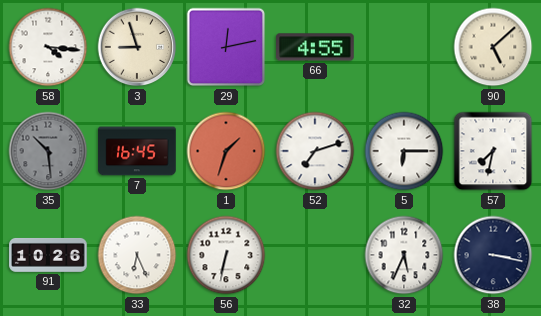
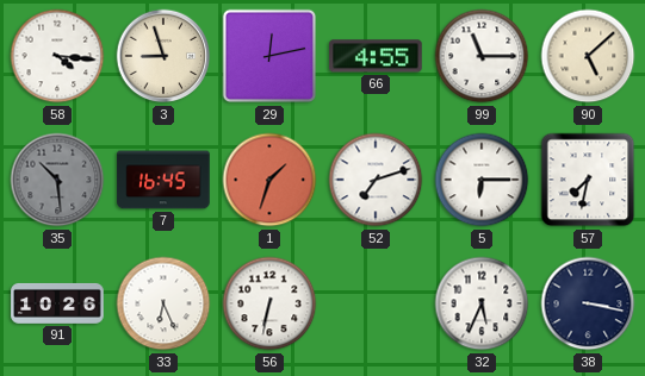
99: none -> 11:15 (482, 56)
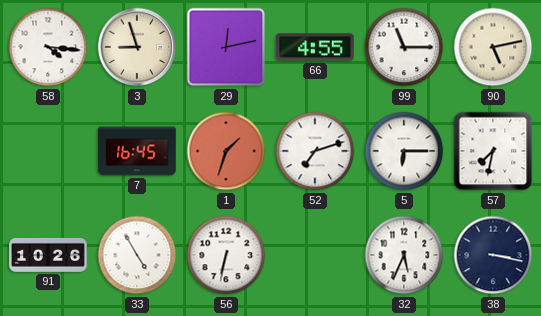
90: 5:08 -> 5:13 (493, 47)
35: 10:29 -> none (57, 180)
33: 6:26 -> 4:55 (137, 255)
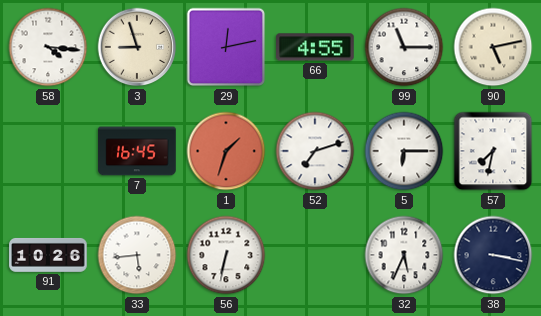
33: 4:55 -> 5:44 (137, 255)
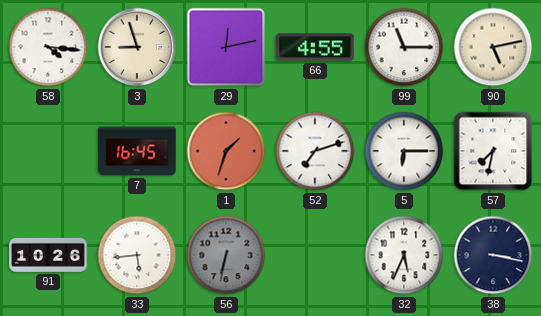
56 dial: white -> grey (226, 255)
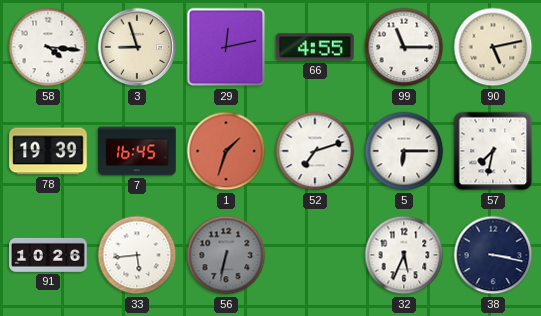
78: none -> 19:39 (48, 151)
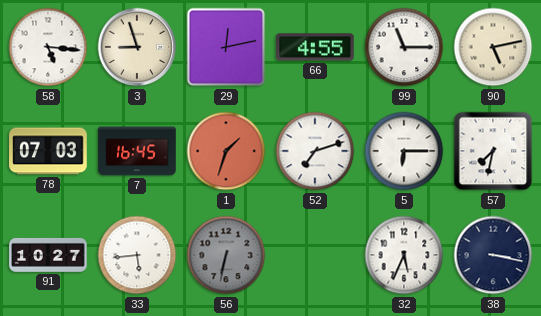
58: 4:16 -> 5:16 (48, 47)
78: 19:39 -> 07:03 (48, 151)
91: 10:26 -> 10:27 (48, 255)
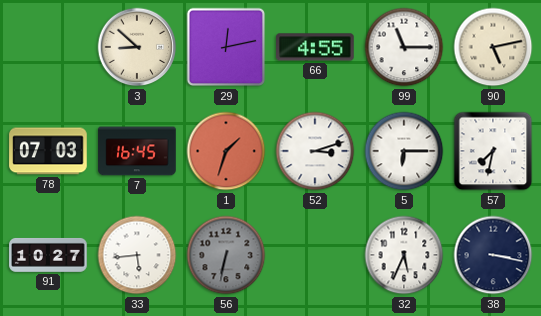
58: 5:16 -> none (48, 47)
3: 8:57 -> 8:52 (137, 47)
52: 7:12 -> 3:12 (315, 151)
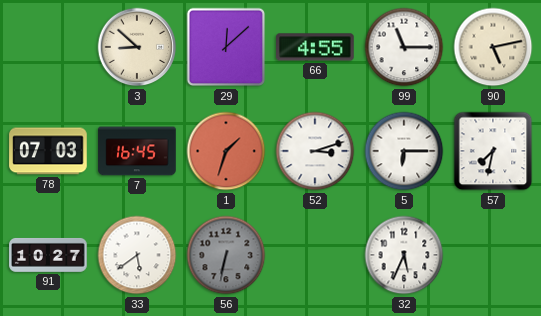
29: 12:13 -> 12:08 (226, 47)
33: 5:44 -> 5:39 (137, 255)
38: 3:17 -> none (493, 255)
